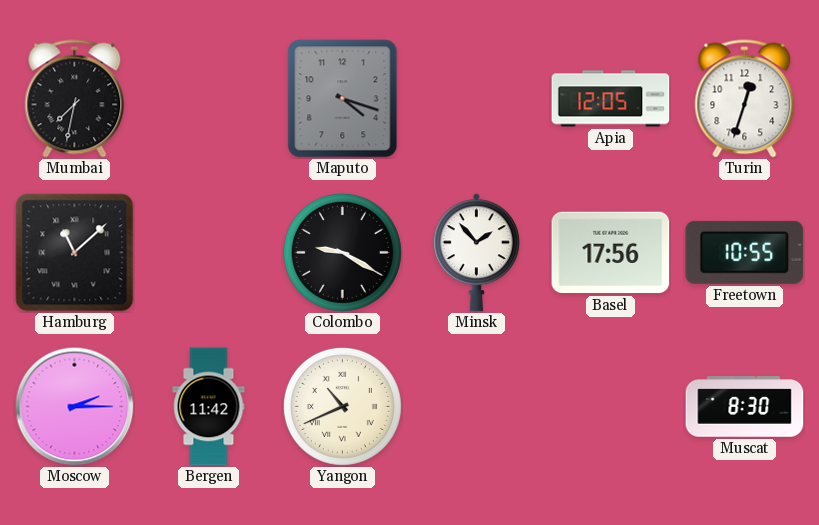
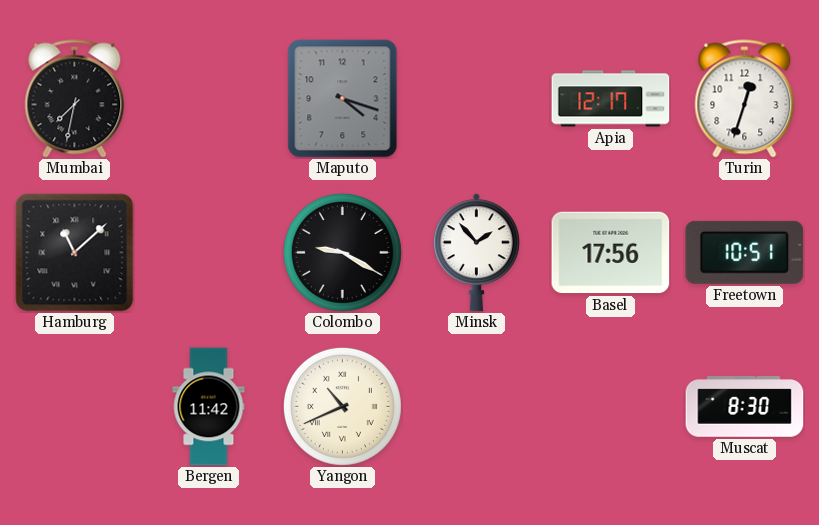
Apia: 12:05 -> 12:17 (611, 99)
Freetown: 10:55 -> 10:51 (745, 252)
Moscow: 2:15 -> none (75, 407)
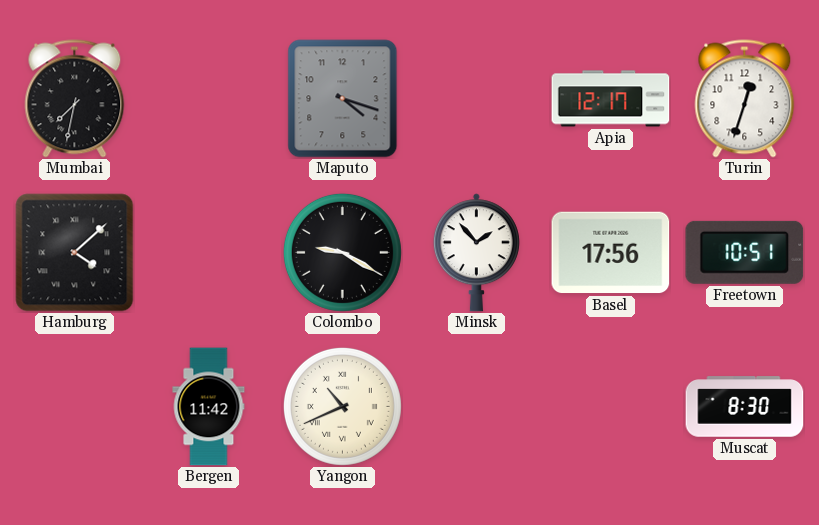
Hamburg: 11:08 -> 4:08 (75, 253)
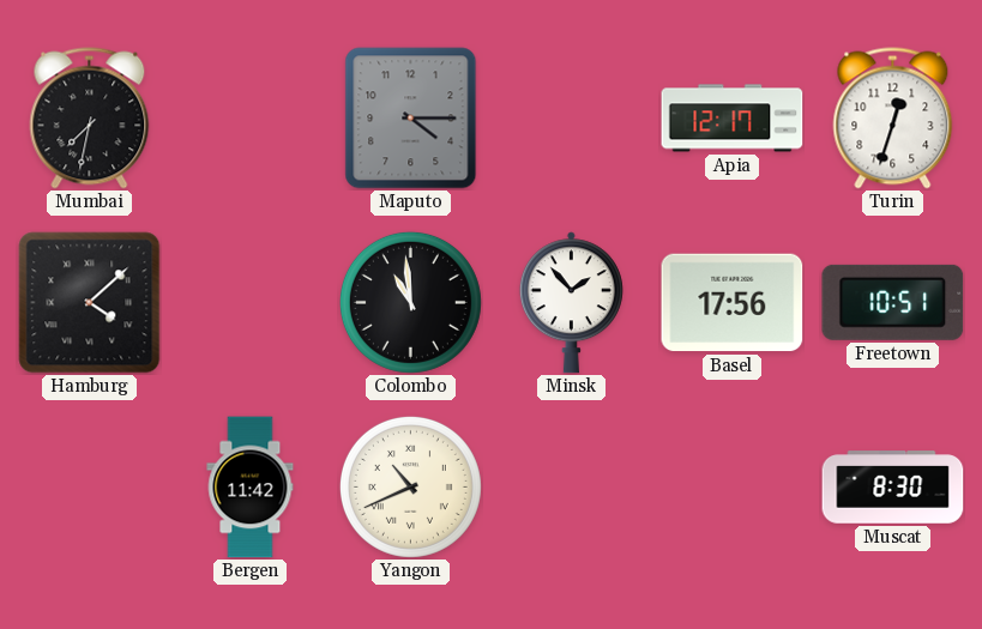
Maputo: 4:18 -> 4:15 (411, 119)
Colombo: 9:20 -> 10:59 (410, 302)
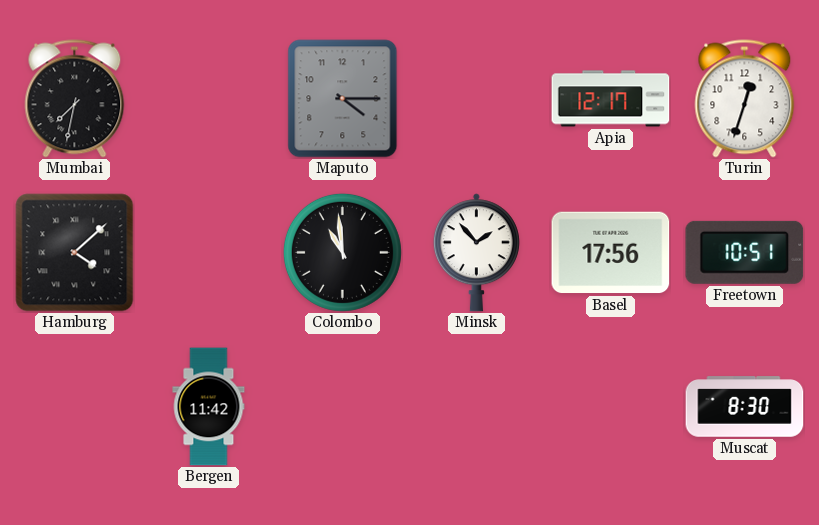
Yangon: 10:41 -> none (410, 486)
